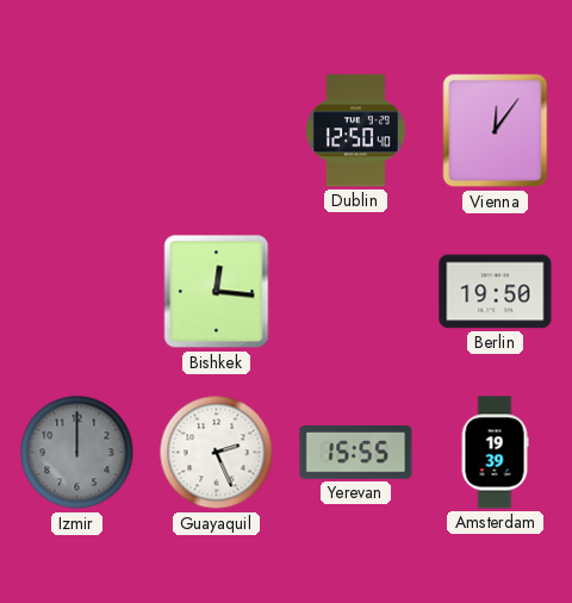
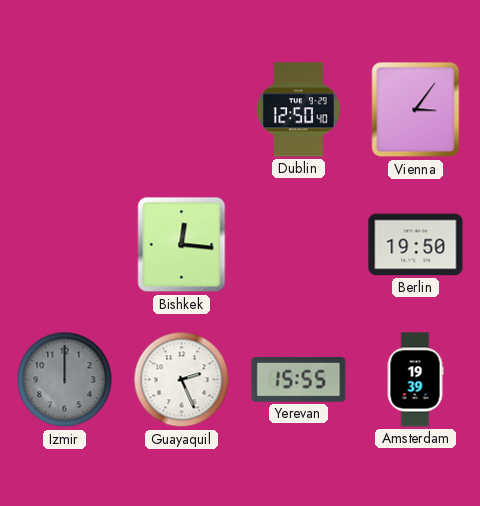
Vienna: 12:06 -> 3:06 (416, 110)
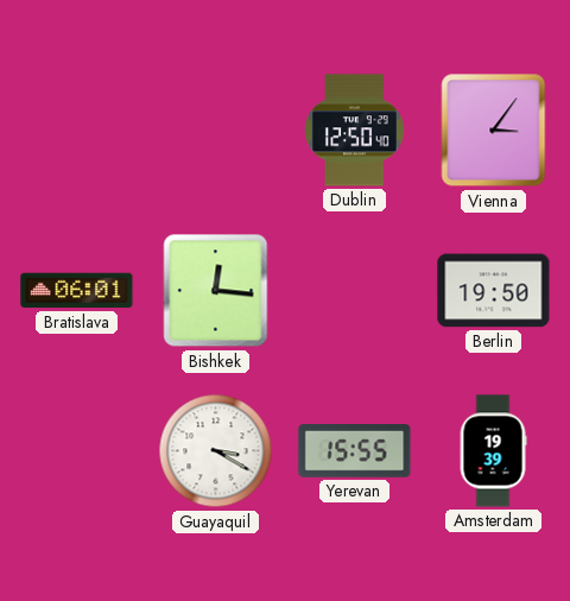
Bratislava: none -> 06:01 (77, 291)
Izmir: 12:00 -> none (65, 380)
Guayaquil: 2:26 -> 3:20 (216, 451)
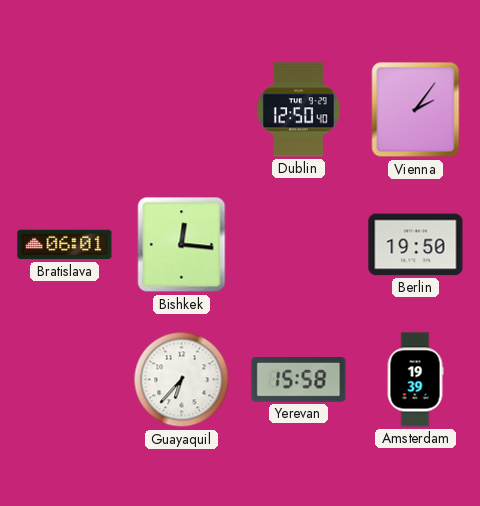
Vienna: 3:06 -> 2:06 (416, 110)
Guayaquil: 3:20 -> 6:37 (182, 380)
Yerevan: 15:55 -> 15:58 (299, 380)
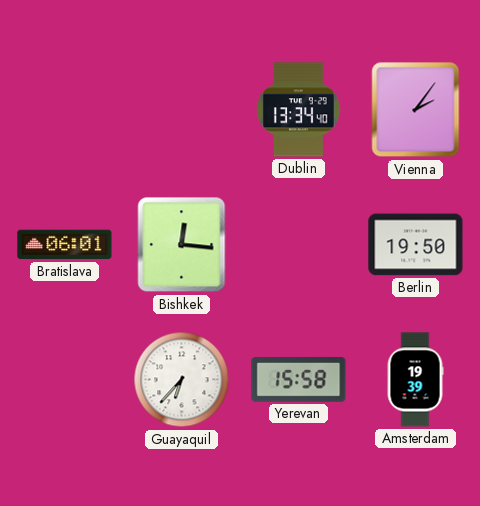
Dublin: 12:50 -> 13:34 (299, 110)
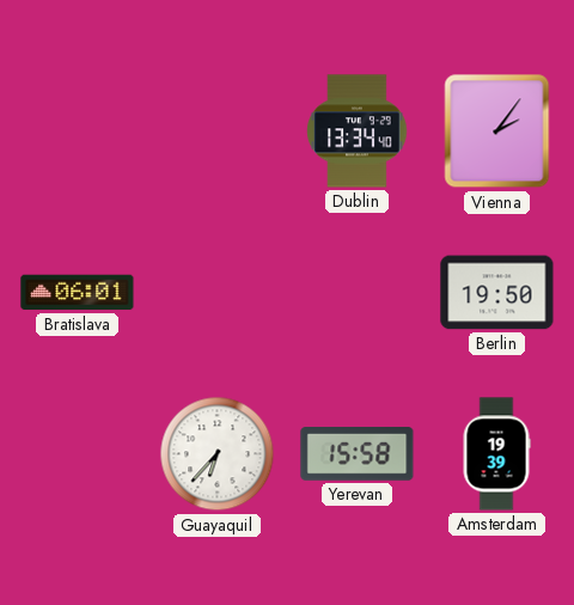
Bishkek: 12:16 -> none (182, 245)
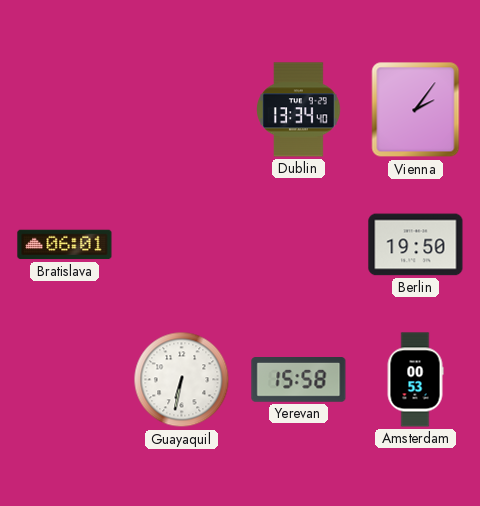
Guayaquil: 6:37 -> 6:32 (182, 380)
Amsterdam: 19:39 -> 00:53 (415, 380)
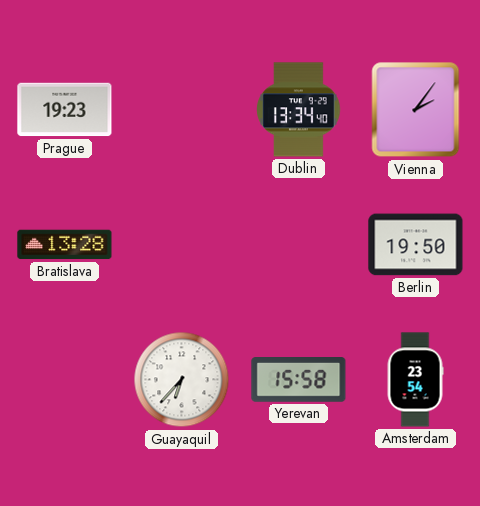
Prague: none -> 19:23 (65, 110)
Bratislava: 06:01 -> 13:28 (65, 245)
Guayaquil: 6:32 -> 6:37 (182, 380)
Amsterdam: 00:53 -> 23:54 (415, 380)
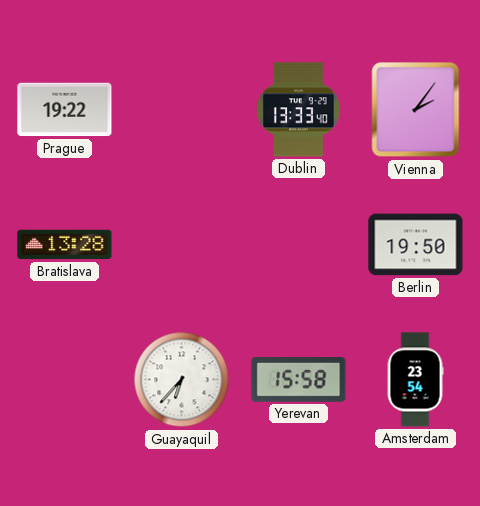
Prague: 19:23 -> 19:22 (65, 110)
Dublin: 13:34 -> 13:33 (299, 110)
